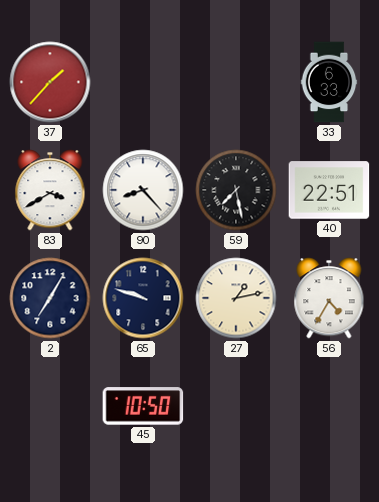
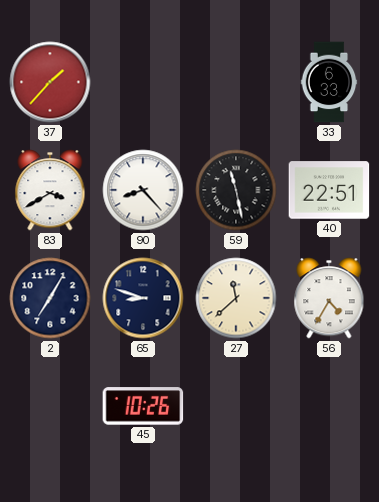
59: 7:28 -> 11:28 (236, 190)
65: 9:48 -> 8:48 (143, 298)
27: 1:13 -> 11:38 (236, 298)
45: 10:50 -> 10:26 (143, 406)
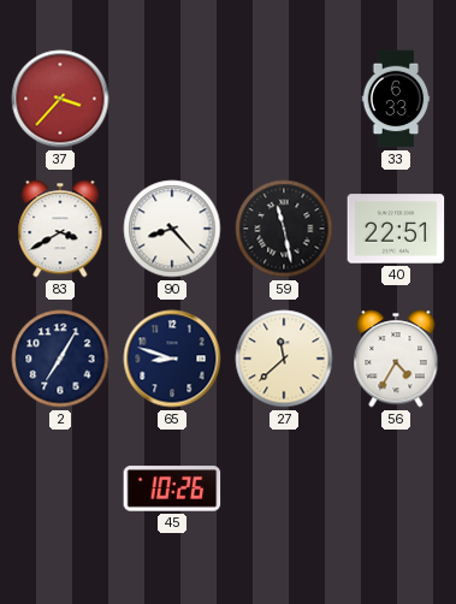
37: 1:37 -> 3:37 (60, 99)
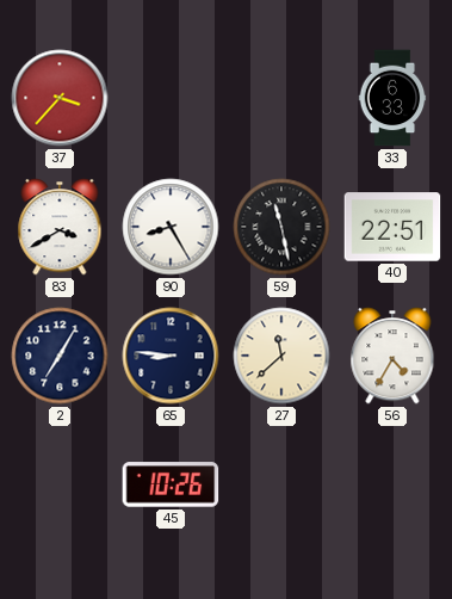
90: 8:23 -> 8:25 (171, 227)
65: 8:48 -> 8:46 (171, 356)
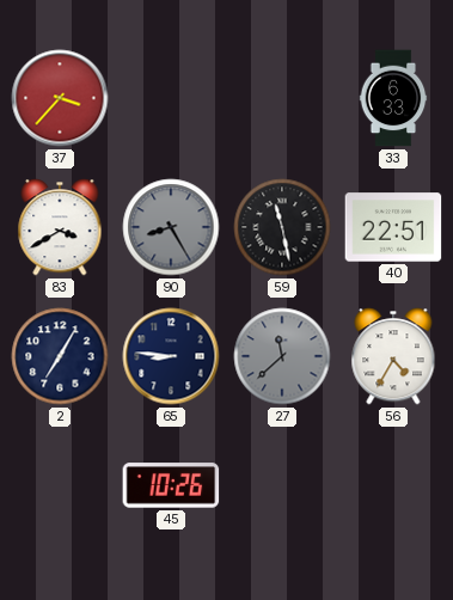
90 dial: white -> grey (171, 227)
27 dial: cream -> grey (282, 356)
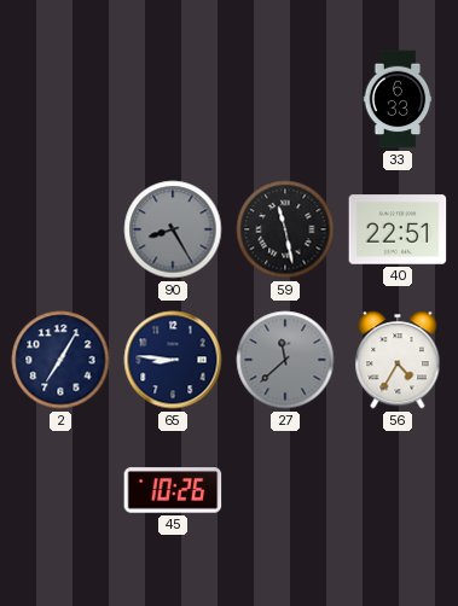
37: 3:37 -> none (60, 98)
83: 3:40 -> none (60, 227)
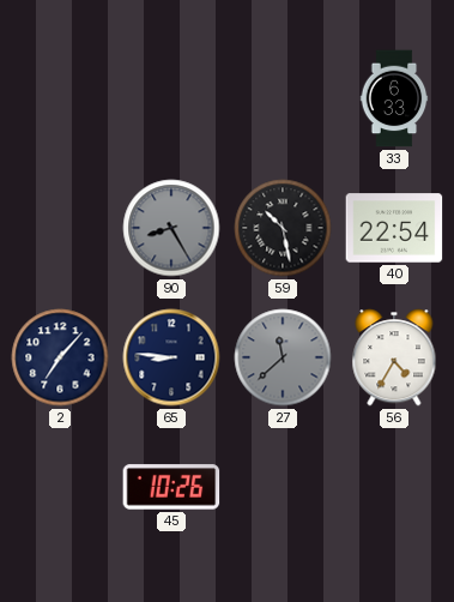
59: 11:28 -> 10:28 (283, 228)
40: 22:51 -> 22:54 (394, 228)
2: 7:05 -> 7:07 (60, 357)
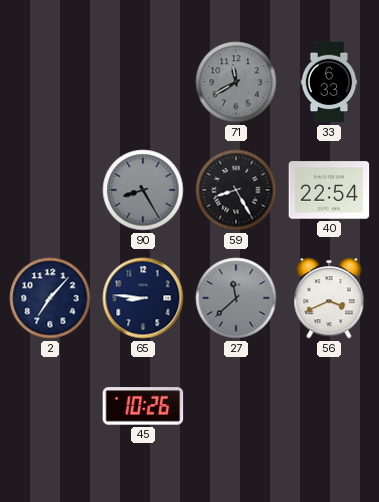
71: none -> 11:40 (236, 82)
59: 10:28 -> 8:25 (236, 190)
56: 4:35 -> 3:41 (329, 298)
